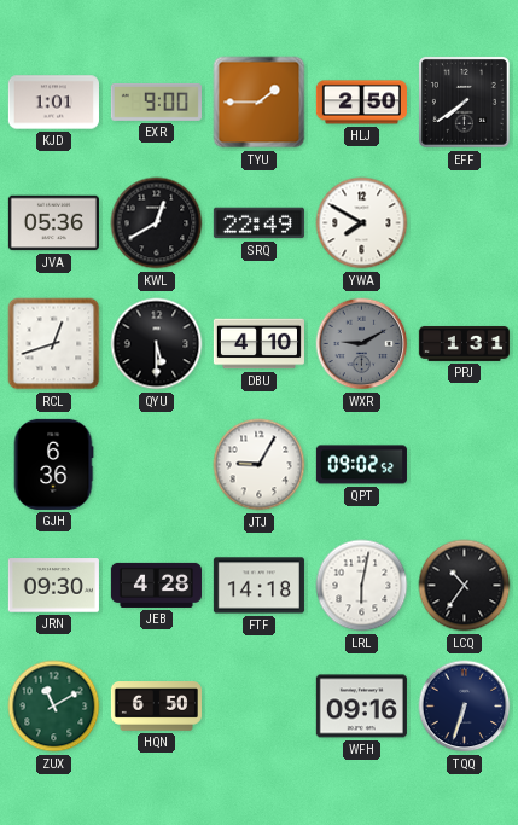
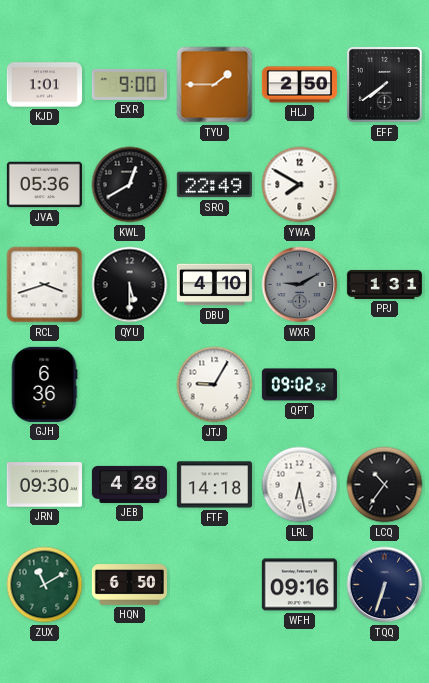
RCL: 12:42 -> 3:42 (45, 285)
LRL: 6:02 -> 6:28 (300, 485)
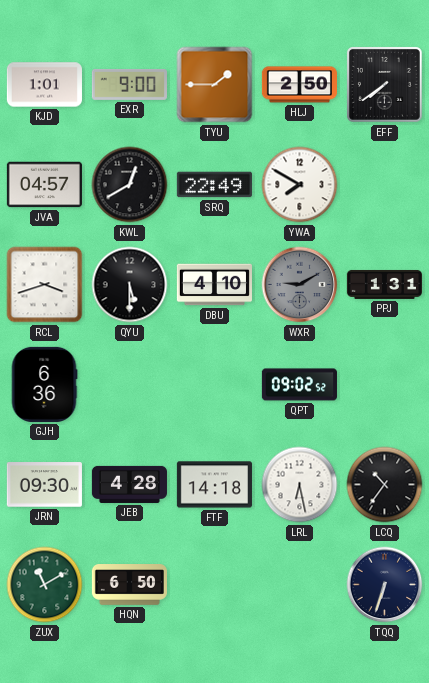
JVA: 05:36 -> 04:57 (44, 185)
JTJ: 9:05 -> none (215, 385)
WFH: 09:16 -> none (299, 585)
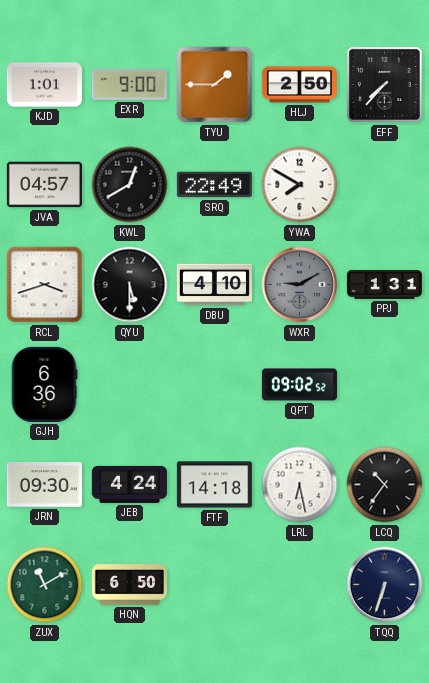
EFF: 7:39 -> 7:37 (384, 84)
JEB: 4:28 -> 4:24 (129, 484)
